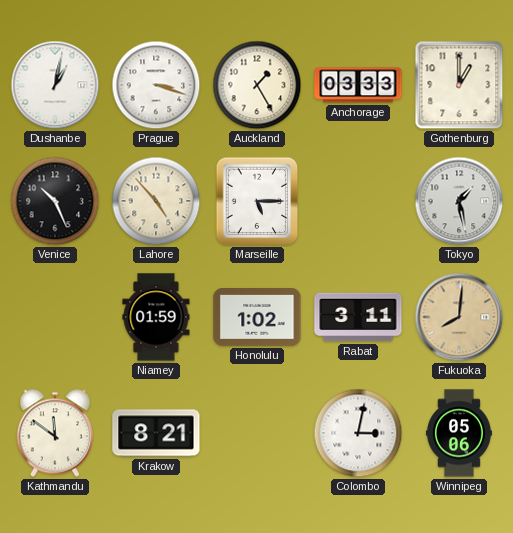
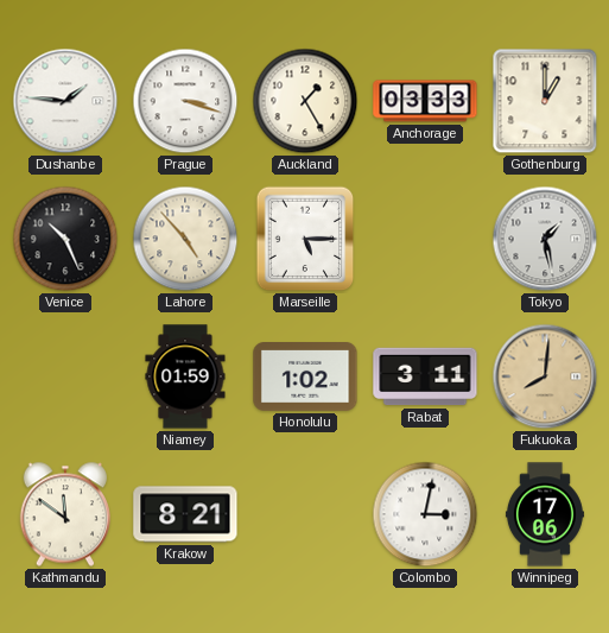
Dushanbe: 1:02 -> 1:46 (65, 101)
Winnipeg: 05:06 -> 17:06 (545, 514)
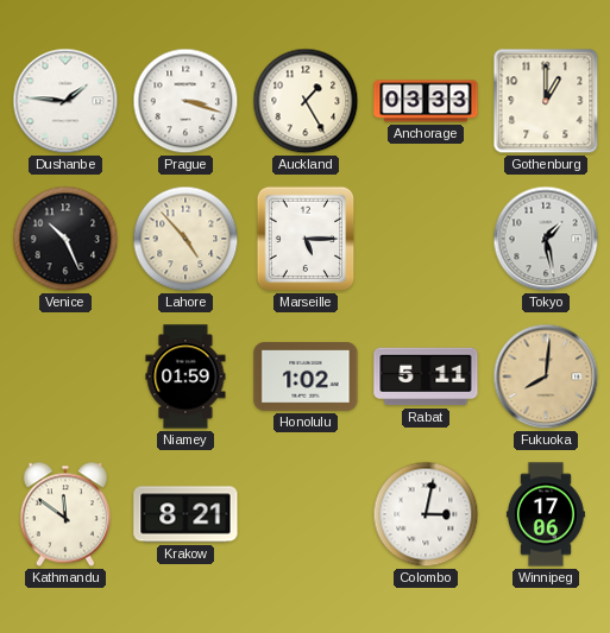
Rabat: 3:11 -> 5:11 (426, 376)
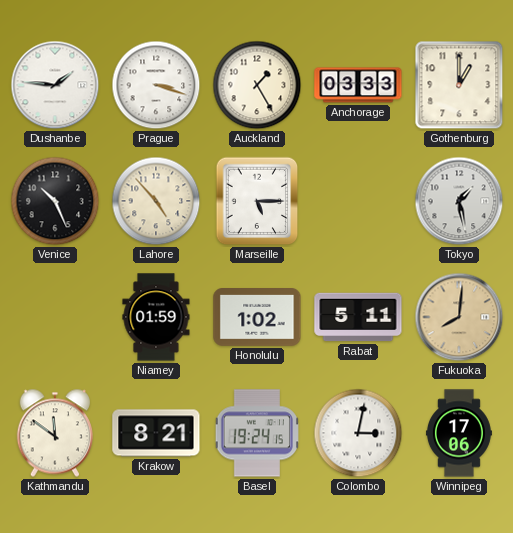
Basel: none -> 19:24 (257, 433)
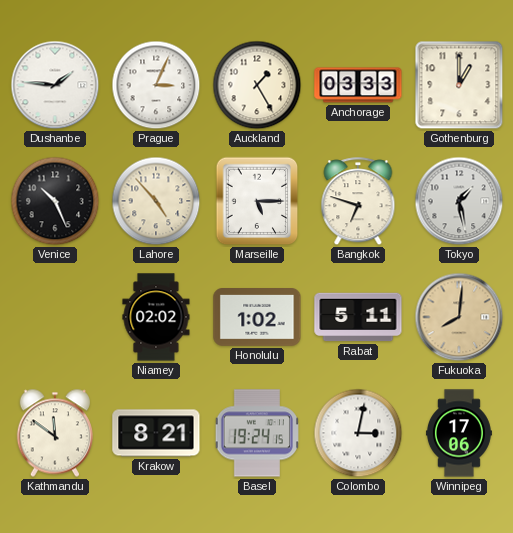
Prague: 3:18 -> 3:04 (156, 85)
Bangkok: none -> 6:48 (358, 202)
Niamey: 01:59 -> 02:02 (156, 317)
